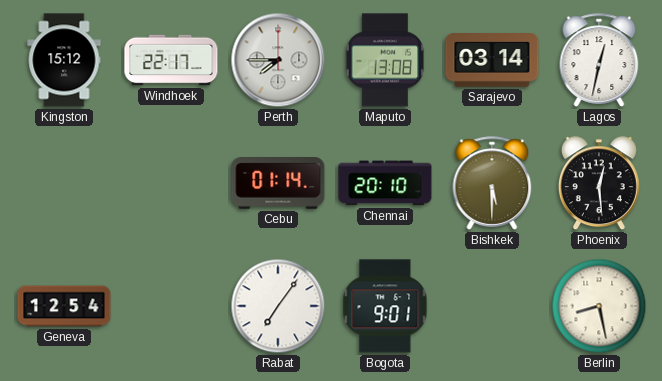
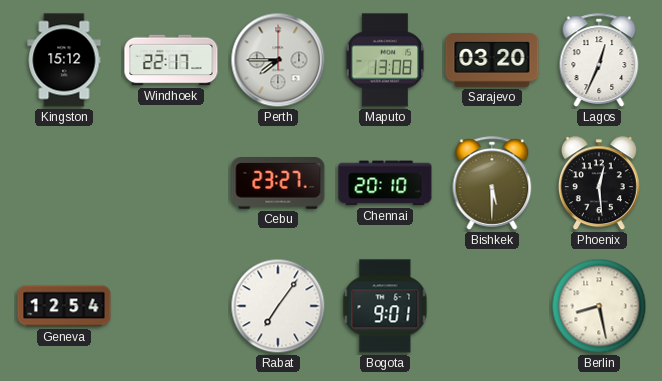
Sarajevo: 03:14 -> 03:20 (492, 61)
Lagos: 12:32 -> 12:34 (599, 60)
Cebu: 01:14 -> 23:27 (278, 184)
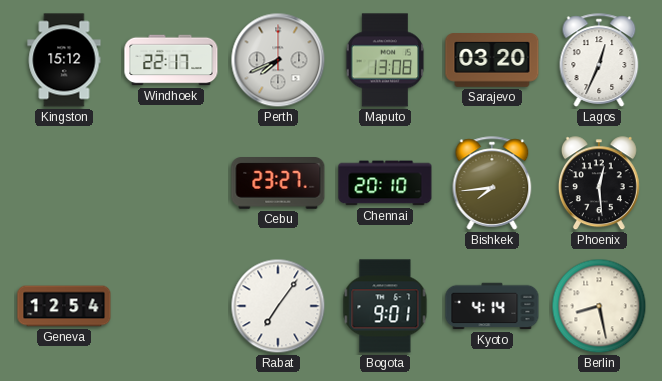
Perth: 7:45 -> 7:41 (278, 60)
Bishkek: 5:30 -> 7:44 (492, 183)
Kyoto: none -> 4:14 (492, 306)
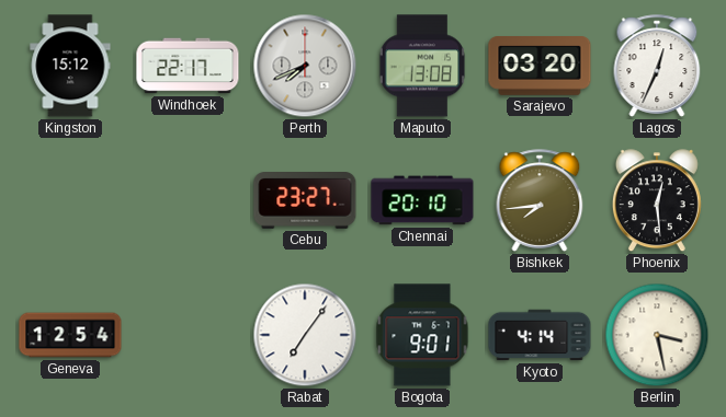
Berlin: 8:28 -> 3:28 (657, 335)
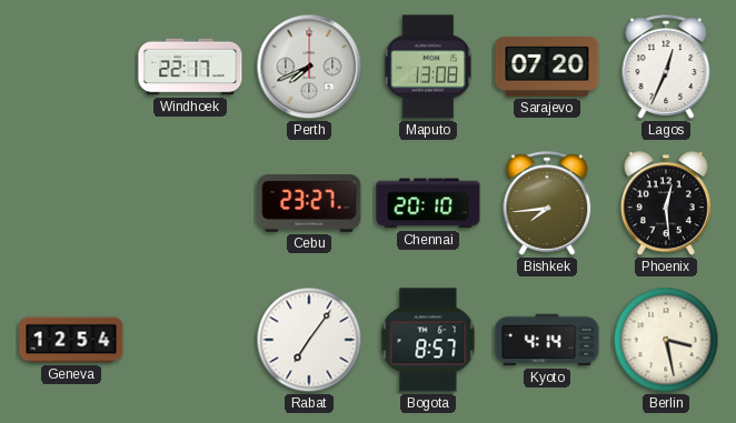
Kingston: 15:12 -> none (70, 66)
Sarajevo: 03:20 -> 07:20 (547, 68)
Bogota: 9:01 -> 8:57 (428, 340)
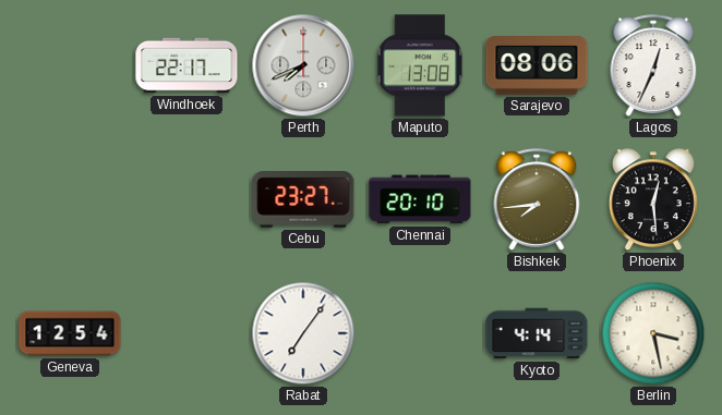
Sarajevo: 07:20 -> 08:06 (537, 66)
Bogota: 8:57 -> none (428, 340)
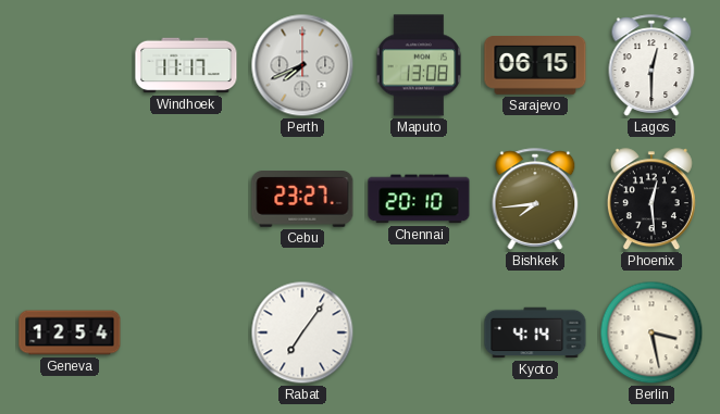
Windhoek: 22:17 -> 11:17 (186, 65)
Sarajevo: 08:06 -> 06:15 (535, 66)
Lagos: 12:34 -> 12:30 (651, 65)
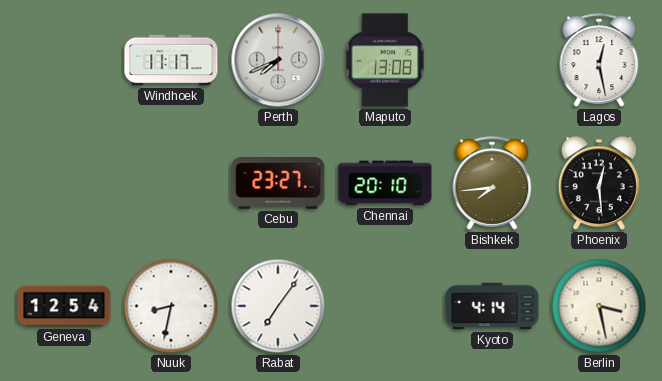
Sarajevo: 06:15 -> none (535, 66)
Lagos: 12:30 -> 12:28 (599, 60)
Nuuk: none -> 8:32 (171, 306)
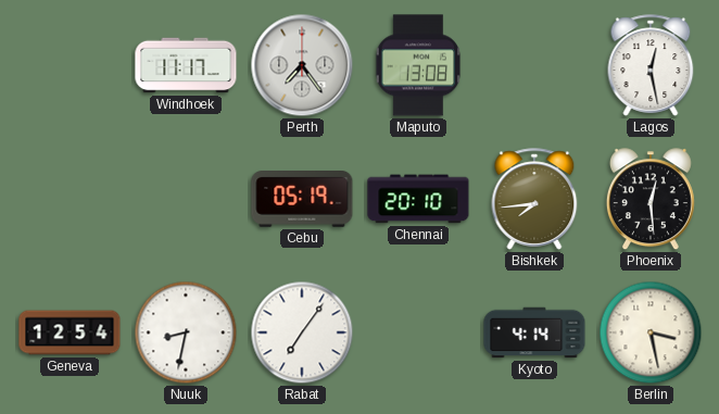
Perth: 7:41 -> 7:24 (302, 65)
Cebu: 23:27 -> 05:19 (302, 200)
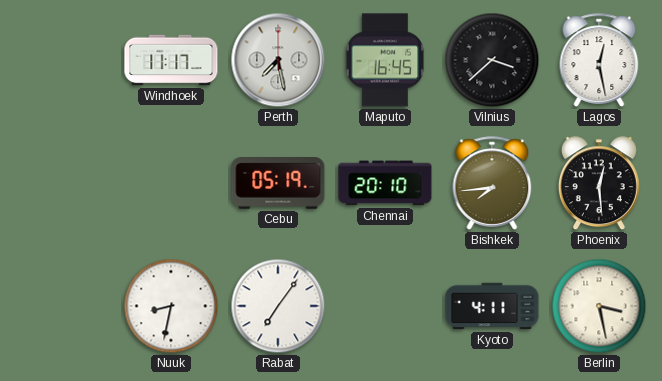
Perth: 7:24 -> 7:28 (278, 60)
Maputo: 13:08 -> 16:45 (385, 60)
Vilnius: none -> 3:38 (492, 60)
Geneva: 12:54 -> none (70, 333)
Kyoto: 4:14 -> 4:11 (492, 306)
